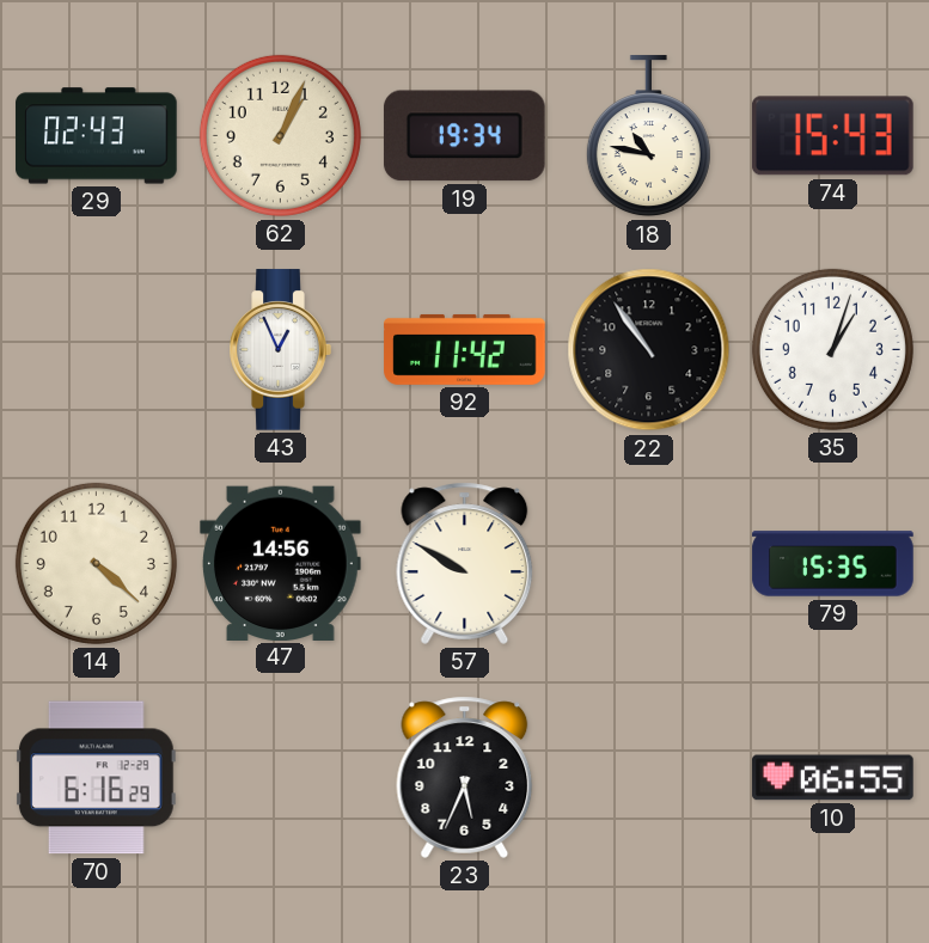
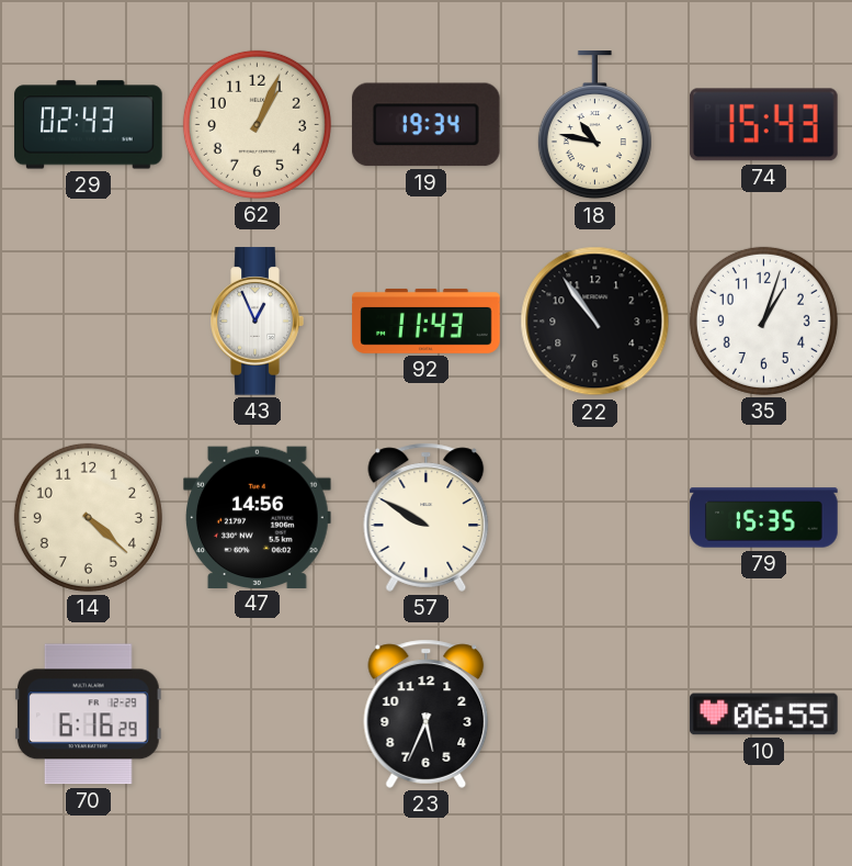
92: 11:42 -> 11:43 (427, 320)
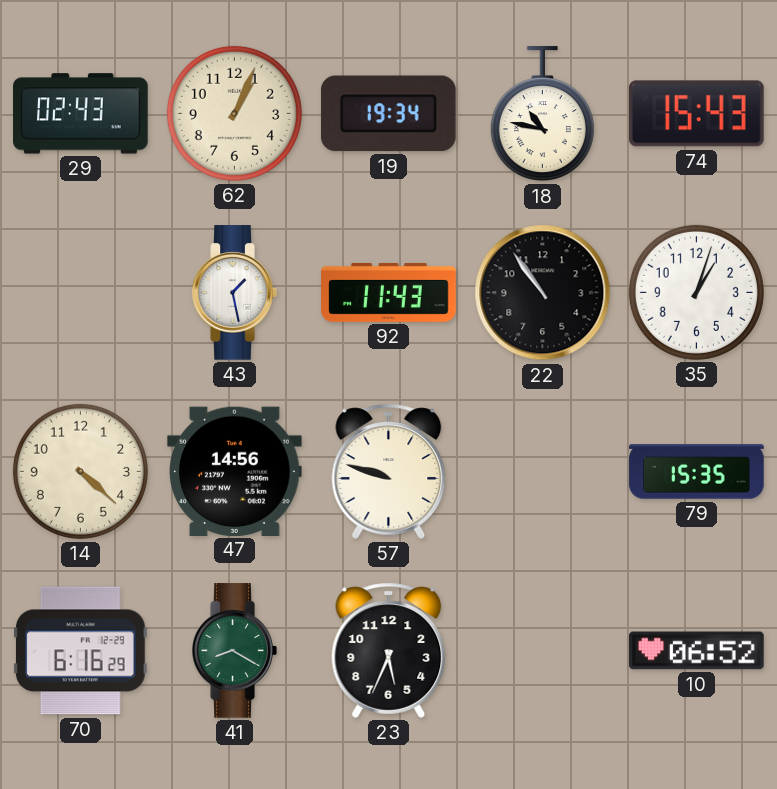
43: 12:56 -> 1:28 (234, 293)
57: 9:50 -> 9:48 (389, 471)
41: none -> 8:20 (234, 651)
10: 06:55 -> 06:52 (697, 651)
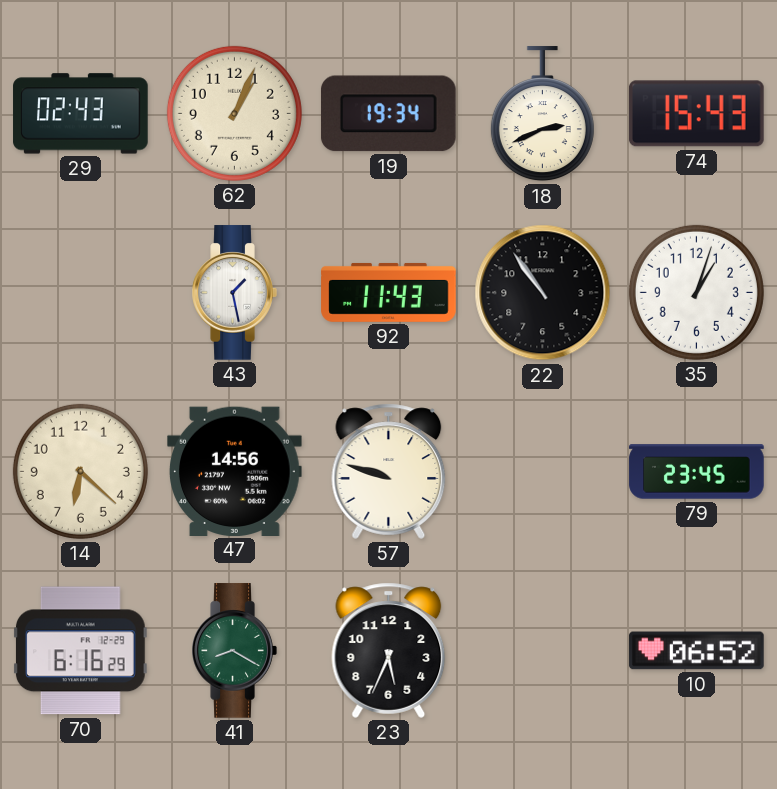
18: 10:47 -> 2:41 (542, 114)
14: 4:22 -> 6:22 (80, 471)
79: 15:35 -> 23:45 (697, 472)
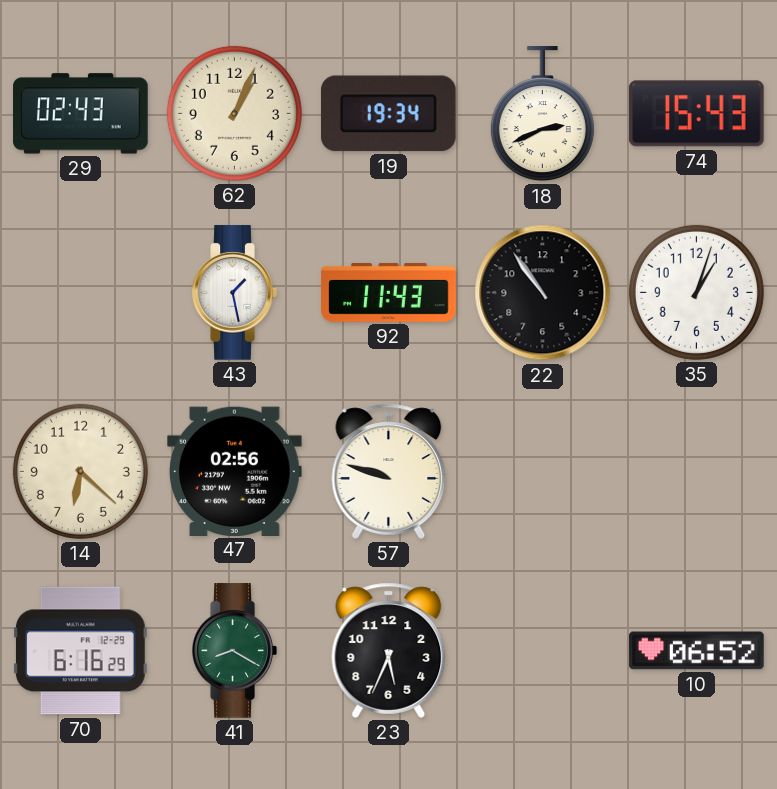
47: 14:56 -> 02:56 (235, 471)
79: 23:45 -> none (697, 472)
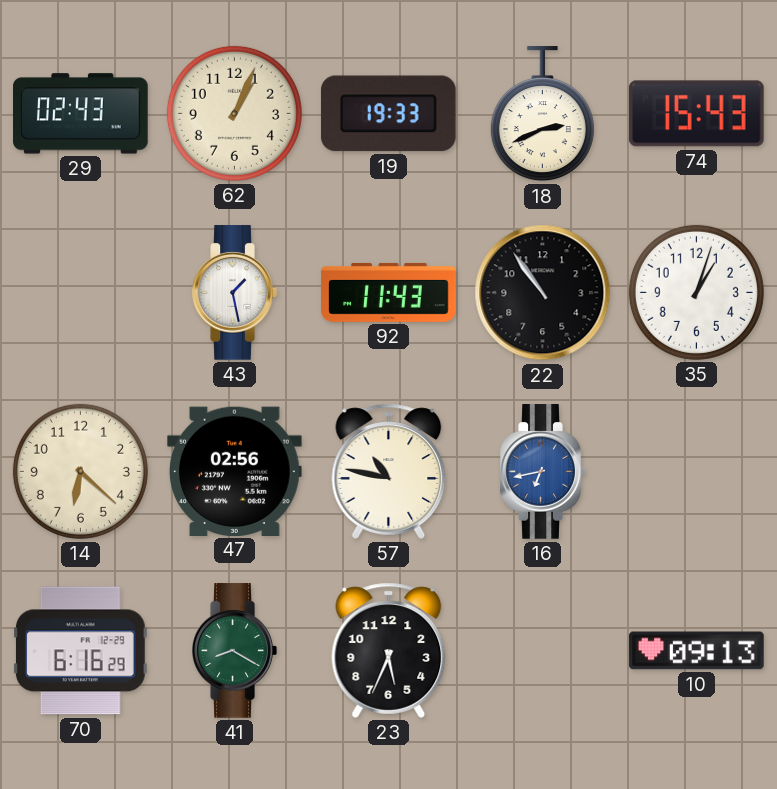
19: 19:34 -> 19:33 (388, 114)
57: 9:48 -> 10:47 (389, 471)
16: none -> 6:43 (542, 472)
10: 06:52 -> 09:13 (697, 651)
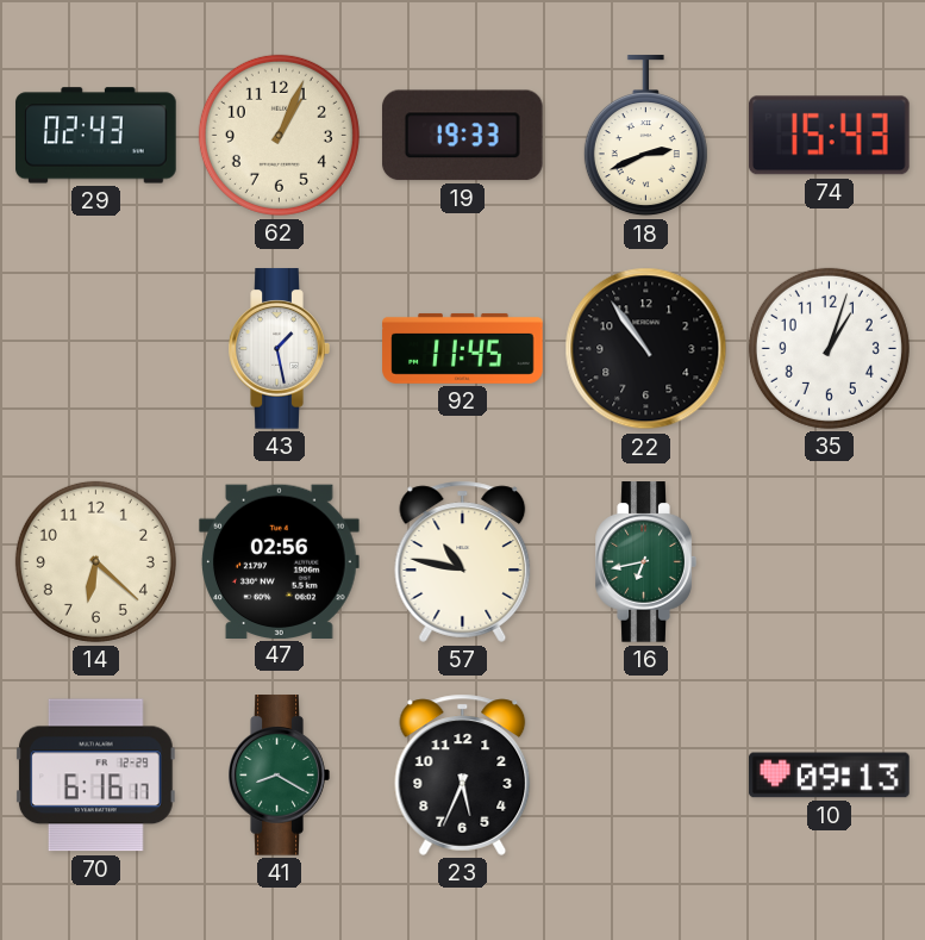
92: 11:43 -> 11:45 (463, 348)
16 dial: blue -> green (645, 562)
70: 6:16:29 -> 6:16:17 (96, 776)
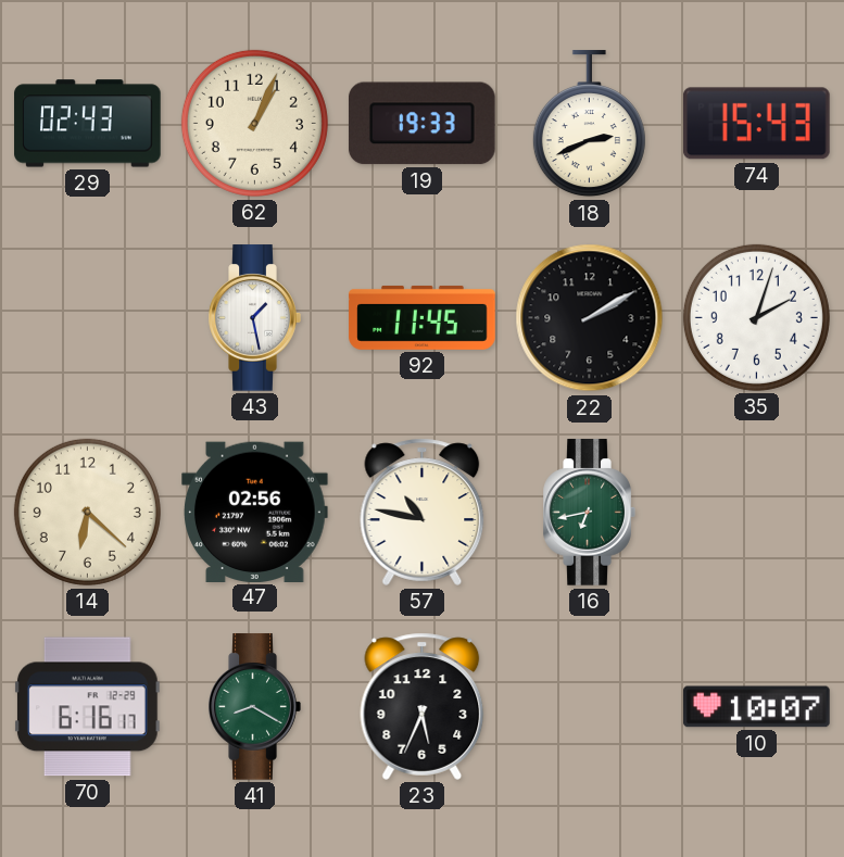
22: 10:54 -> 2:10 (590, 318)
35: 1:03 -> 2:03 (756, 317)
10: 09:13 -> 10:07 (757, 707)
